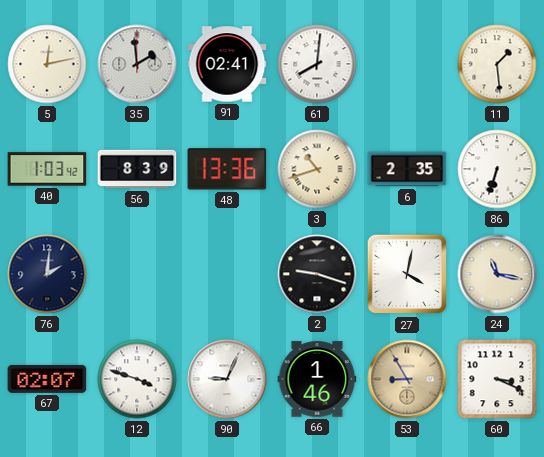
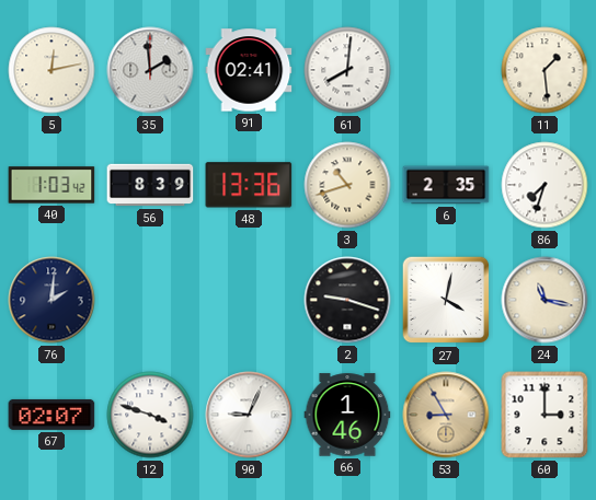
86: 6:33 -> 7:33 (545, 185)
60: 3:19 -> 3:00 (545, 415)
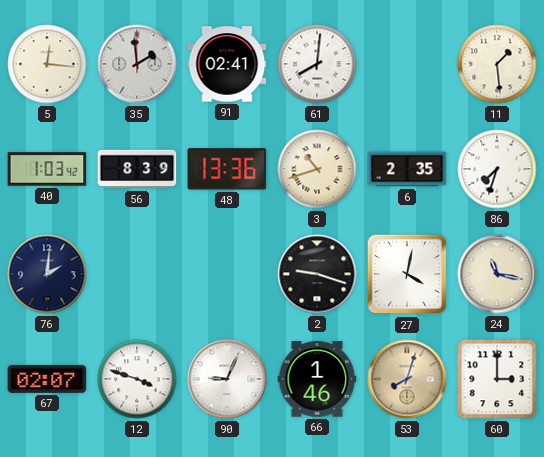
5: 12:13 -> 12:16 (47, 64)
53: 8:55 -> 8:03 (407, 379)
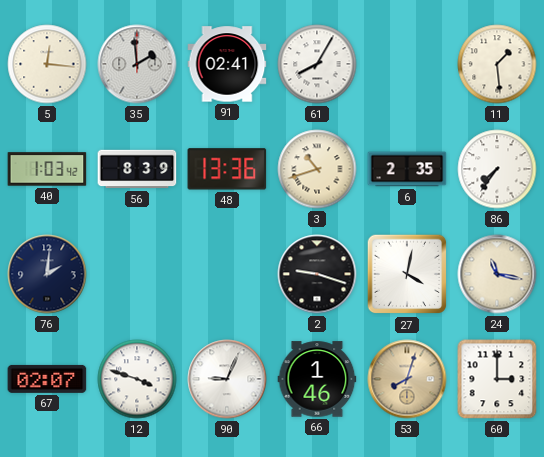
61: 8:01 -> 8:05 (317, 64)
86: 7:33 -> 7:36 (497, 169)
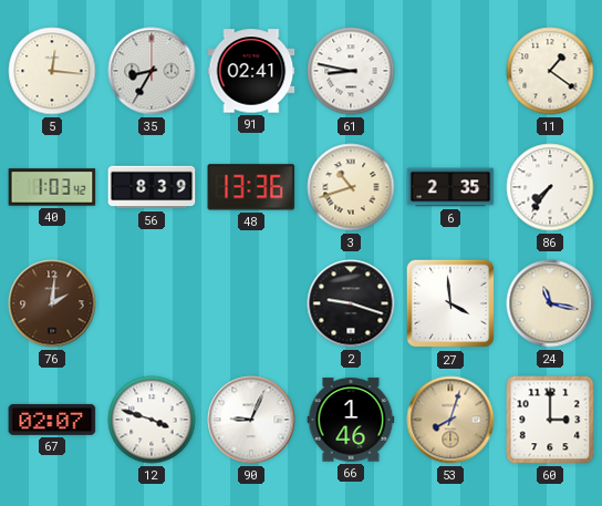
35: 1:59 -> 8:35 (152, 71)
61: 8:05 -> 8:47 (351, 71)
11: 1:29 -> 1:21 (550, 71)
76 dial: navy -> brown (52, 303)
27: 4:02 -> 3:59 (450, 303)
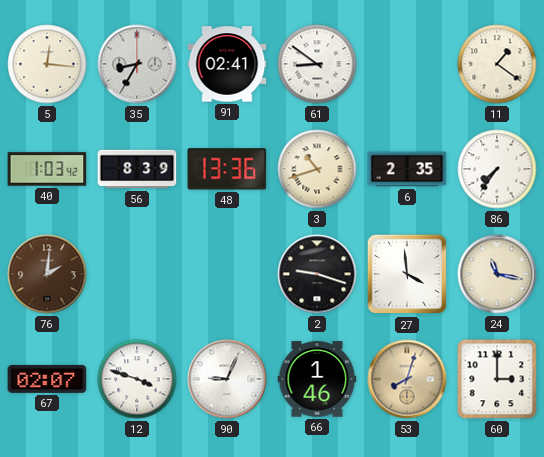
61: 8:47 -> 8:51 (317, 64)
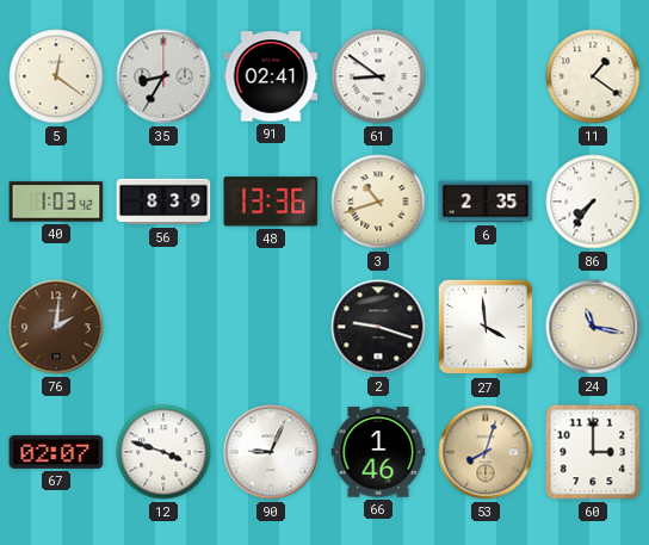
5: 12:16 -> 12:21 (56, 76)
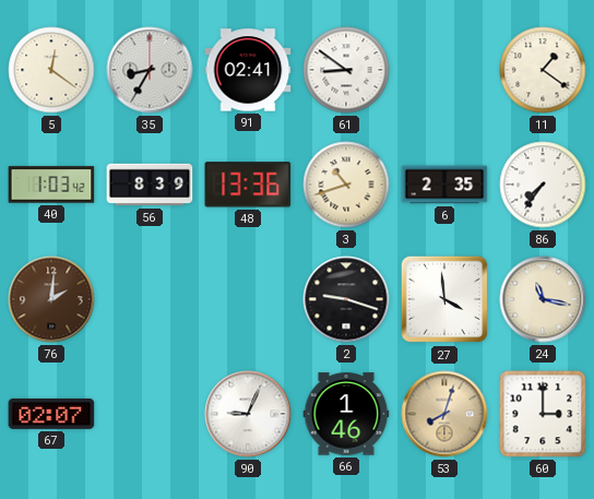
12: 3:48 -> none (163, 452)
